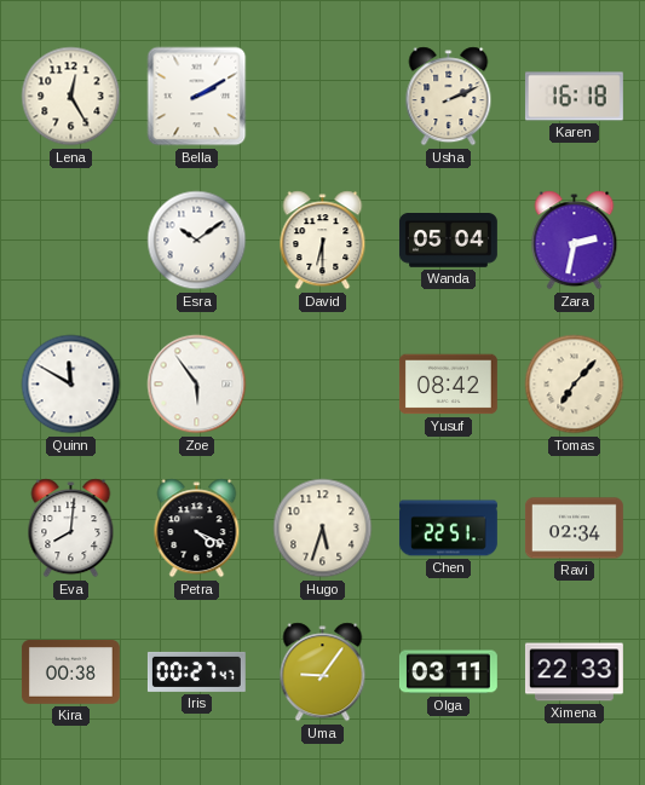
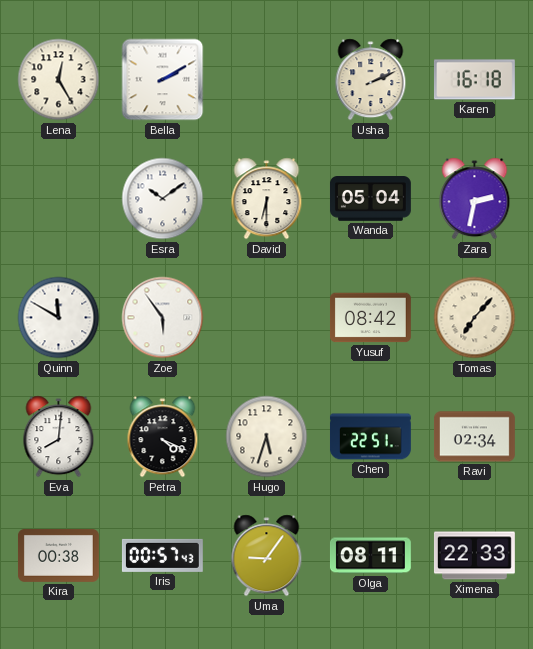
Iris: 00:27 -> 00:57 (162, 555)
Olga: 03:11 -> 08:11 (370, 556)
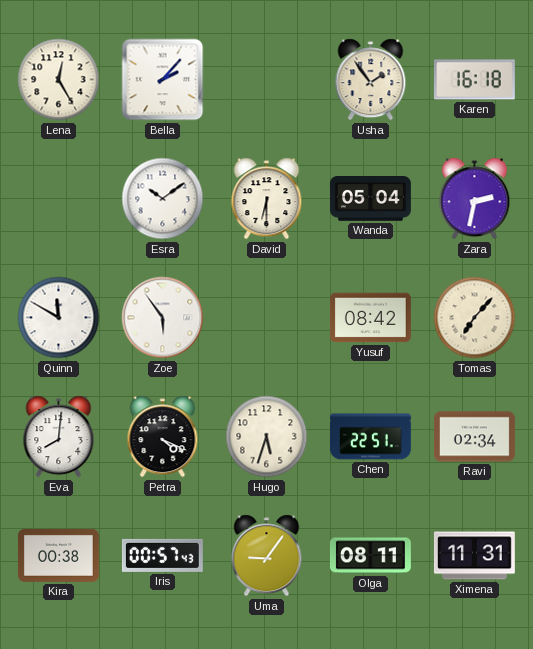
Bella: 2:10 -> 2:07 (163, 80)
Usha: 2:11 -> 1:54 (371, 80)
Ximena: 22:33 -> 11:31 (474, 556)
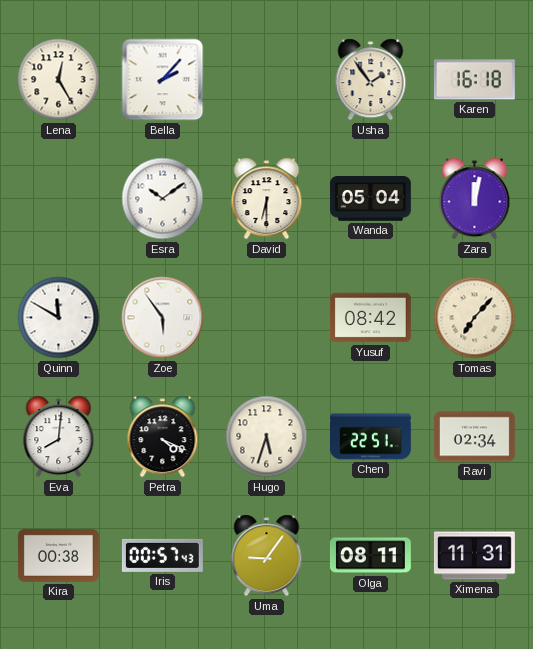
Zara: 2:32 -> 12:02 (475, 199)
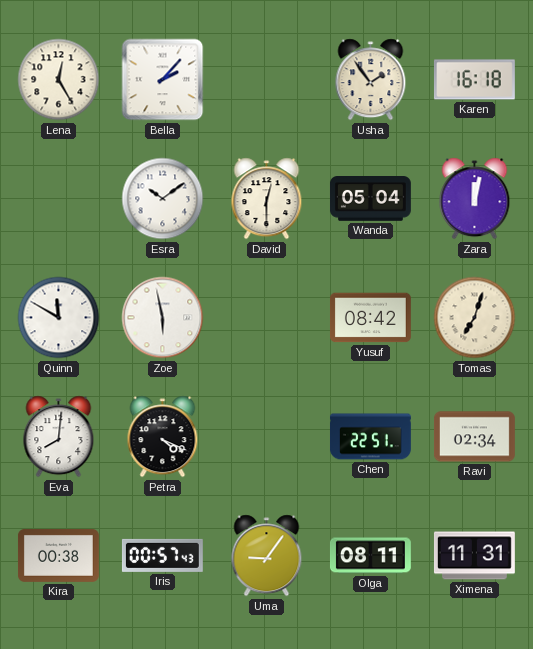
David: 6:30 -> 12:30 (267, 199)
Zoe: 5:54 -> 5:58 (163, 318)
Tomas: 7:07 -> 7:03 (475, 318)
Hugo: 5:33 -> none (267, 437)
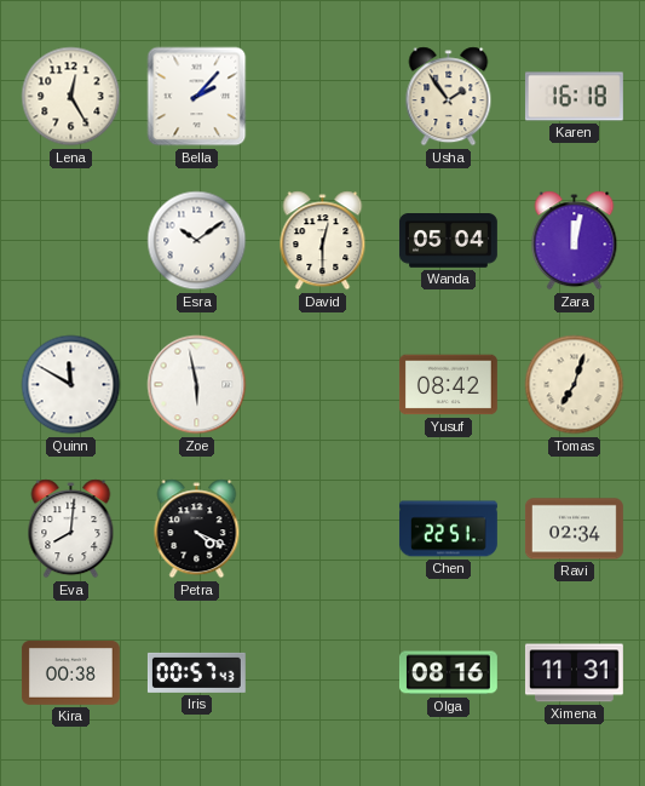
Uma: 9:06 -> none (267, 556)
Olga: 08:11 -> 08:16 (448, 673)
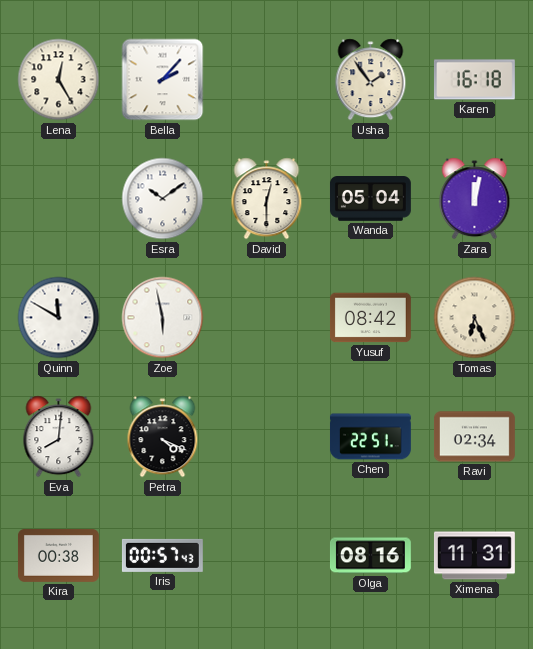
Tomas: 7:03 -> 6:26 (475, 318)
